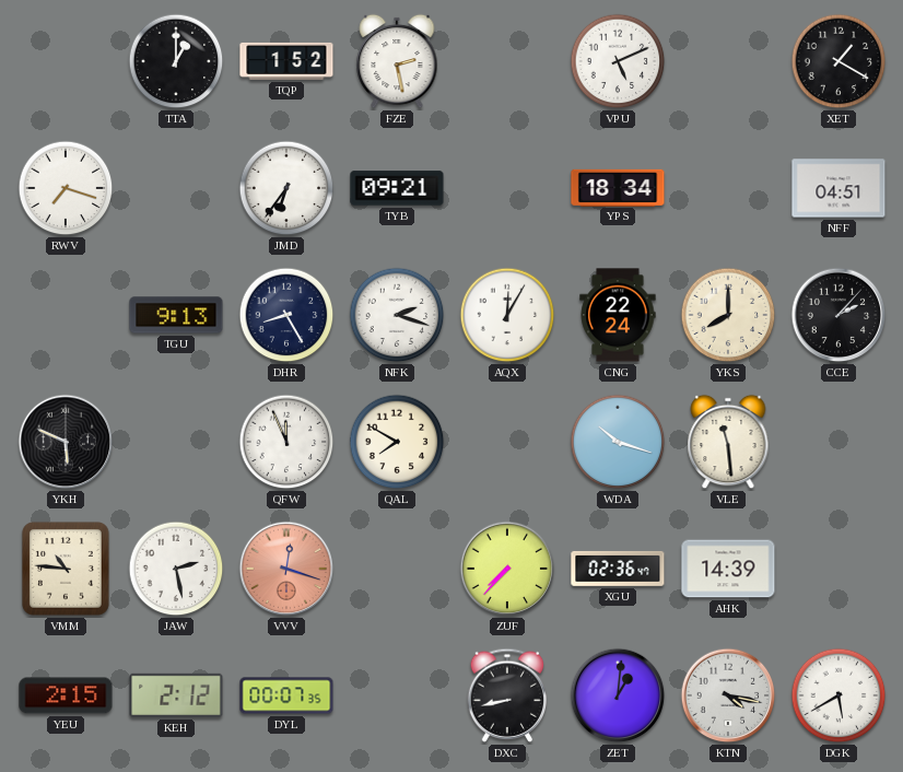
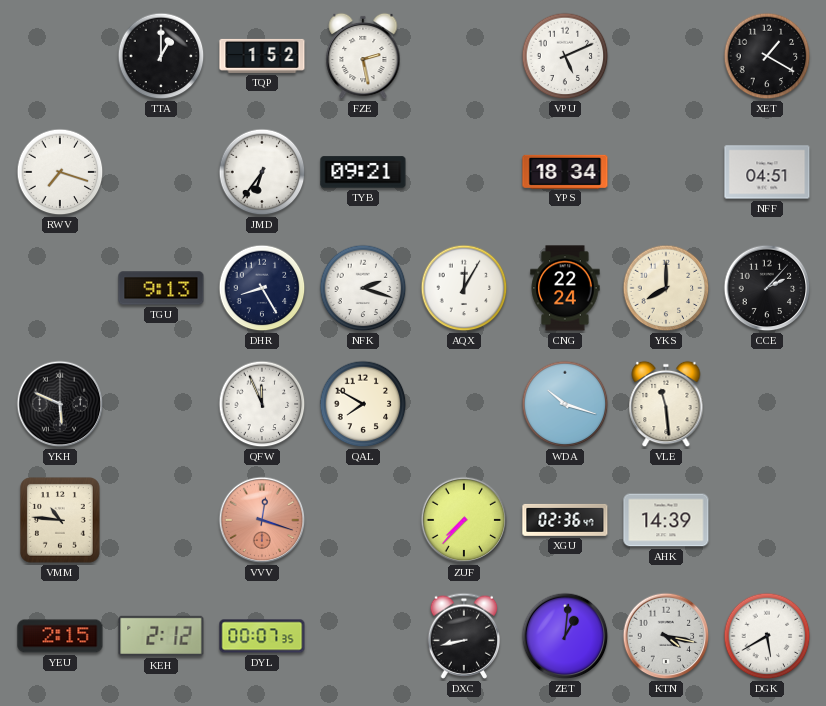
JAW: 2:28 -> none (176, 569)
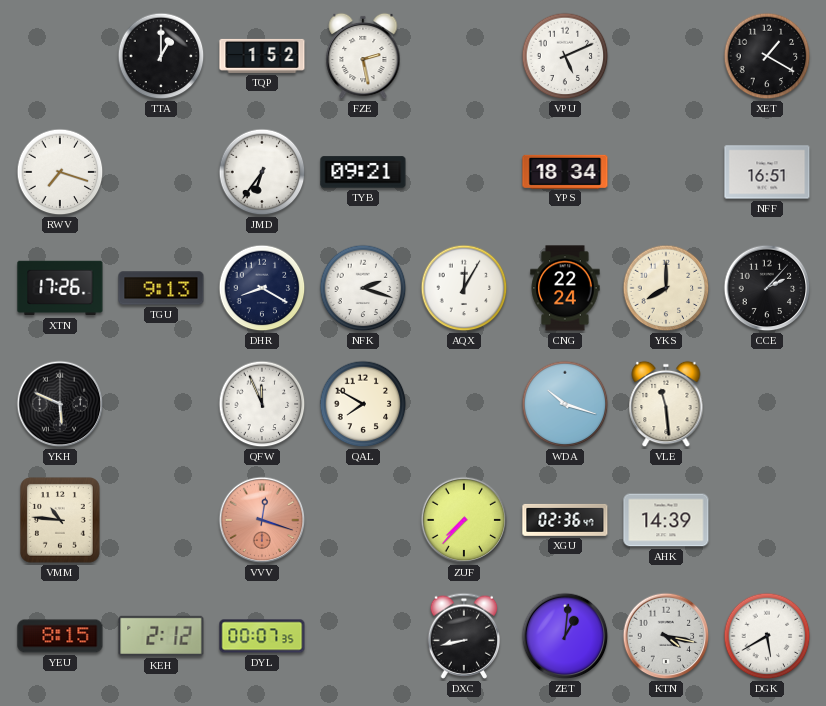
NFF: 04:51 -> 16:51 (767, 172)
XTN: none -> 17:26 (60, 288)
DHR: 8:25 -> 8:20 (262, 288)
YEU: 2:15 -> 8:15 (60, 636)
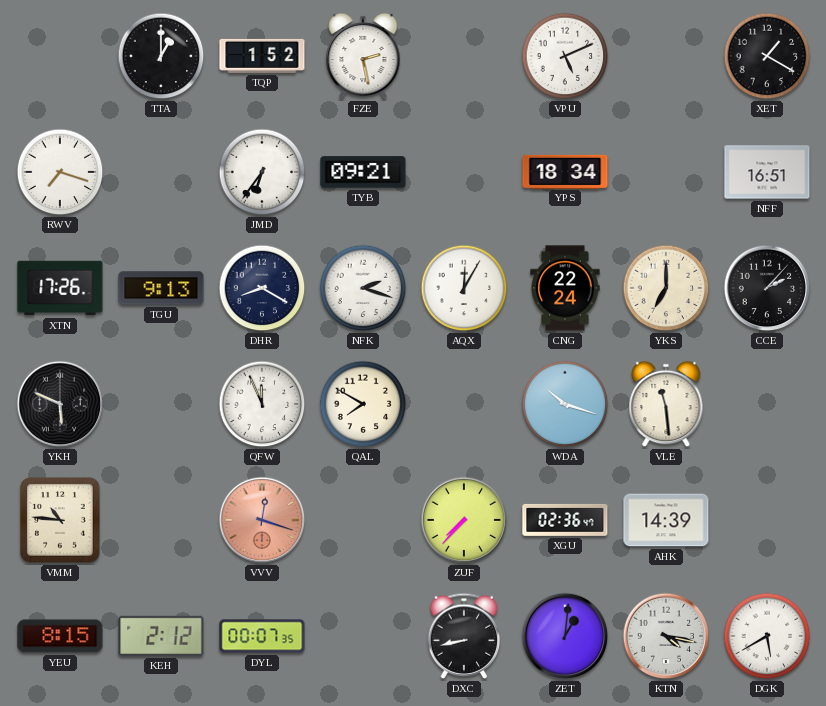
YKS: 8:00 -> 7:00 (666, 288)
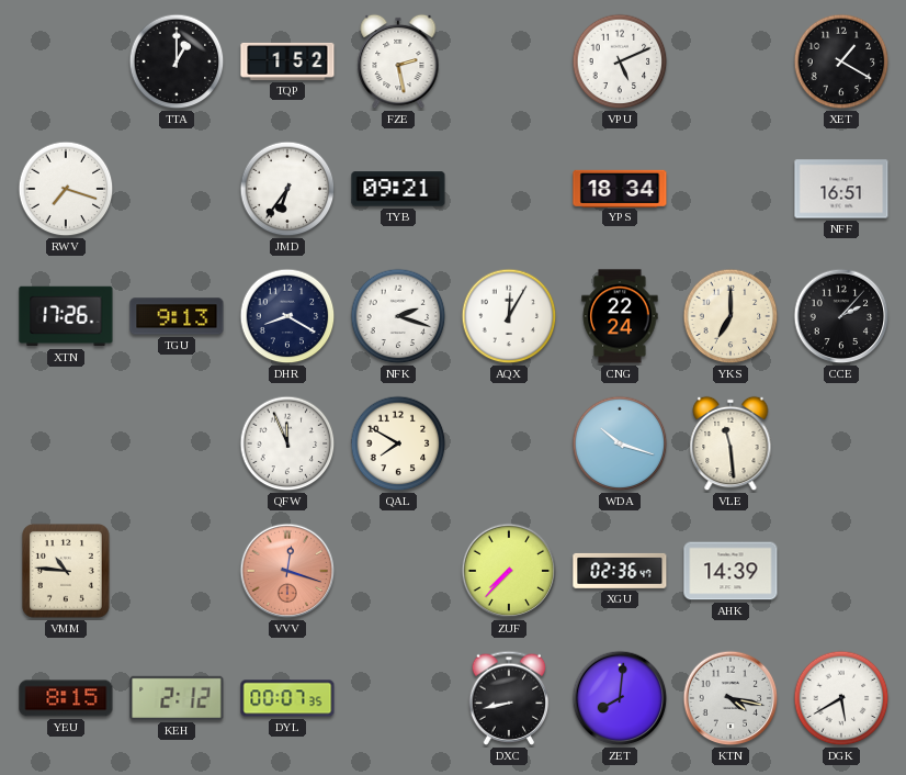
YKH: 5:49 -> none (60, 404)
ZET: 1:01 -> 8:01 (620, 698)
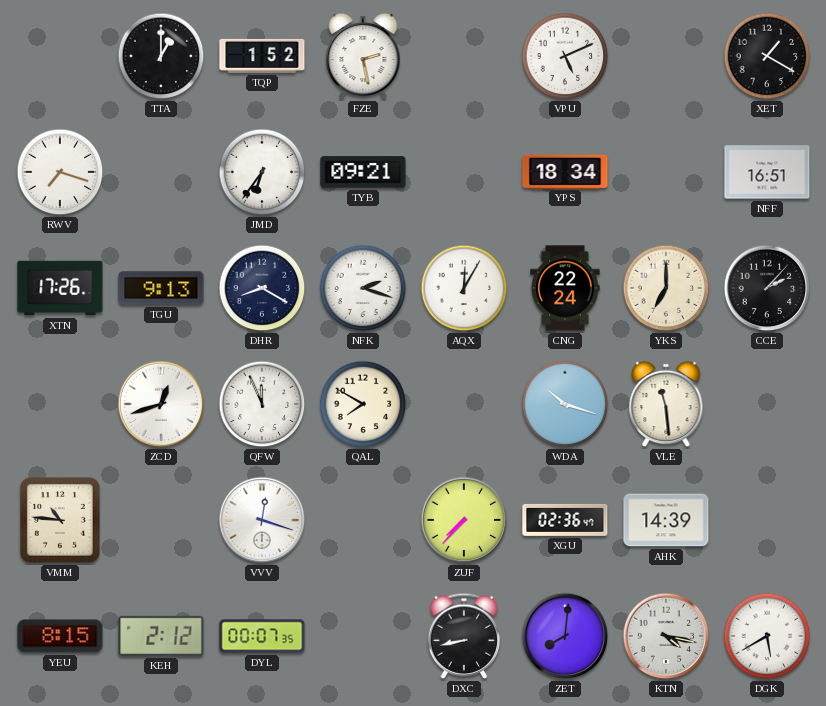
ZCD: none -> 12:42 (161, 404)
VVV dial: salmon -> white (262, 520)
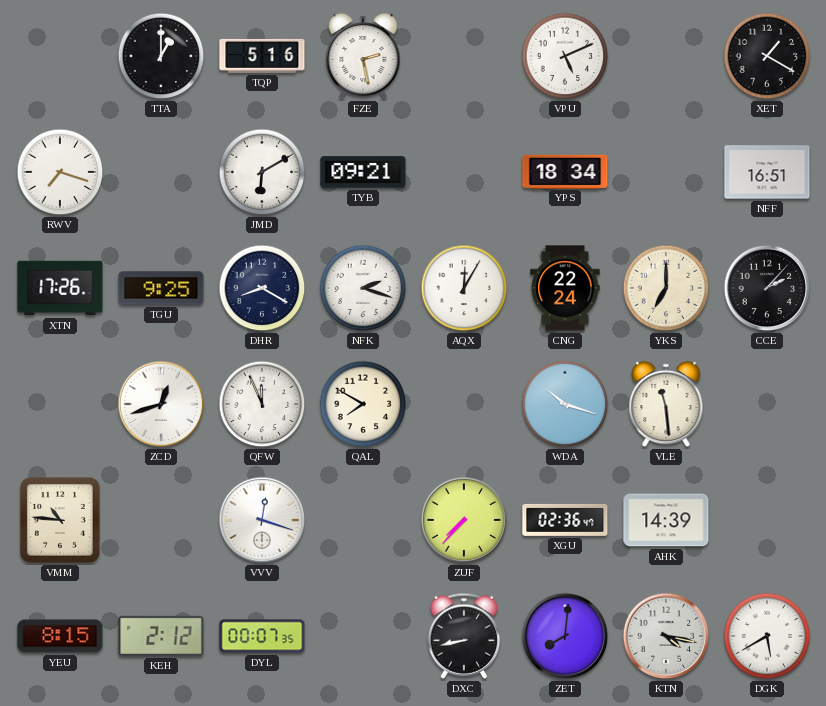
TQP: 1:52 -> 5:16 (262, 56)
JMD: 6:36 -> 6:10 (262, 172)
TGU: 9:13 -> 9:25 (161, 288)
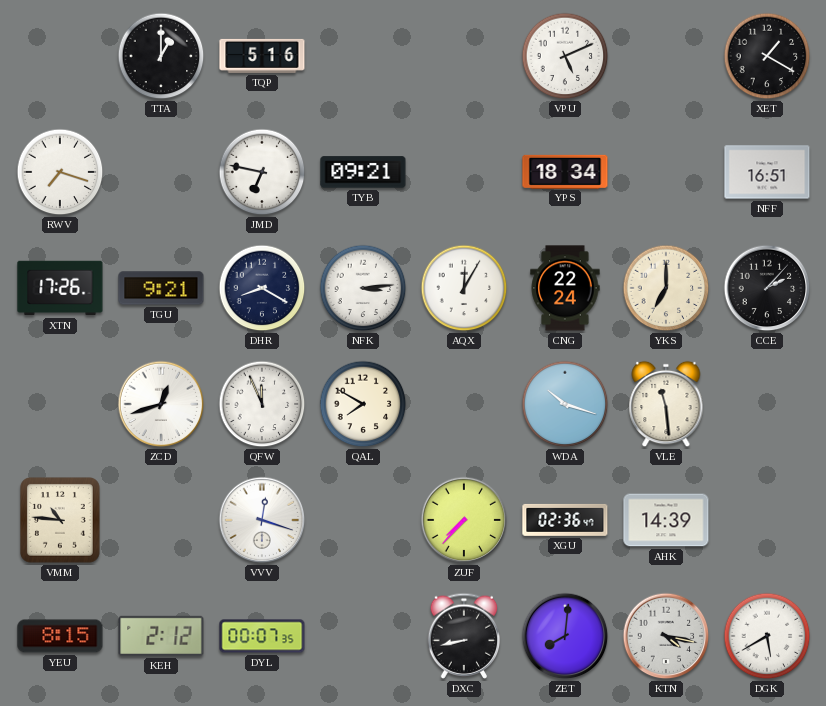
FZE: 2:28 -> none (363, 56)
JMD: 6:10 -> 6:47 (262, 172)
TGU: 9:25 -> 9:21 (161, 288)
NFK: 2:18 -> 3:14 (363, 288)
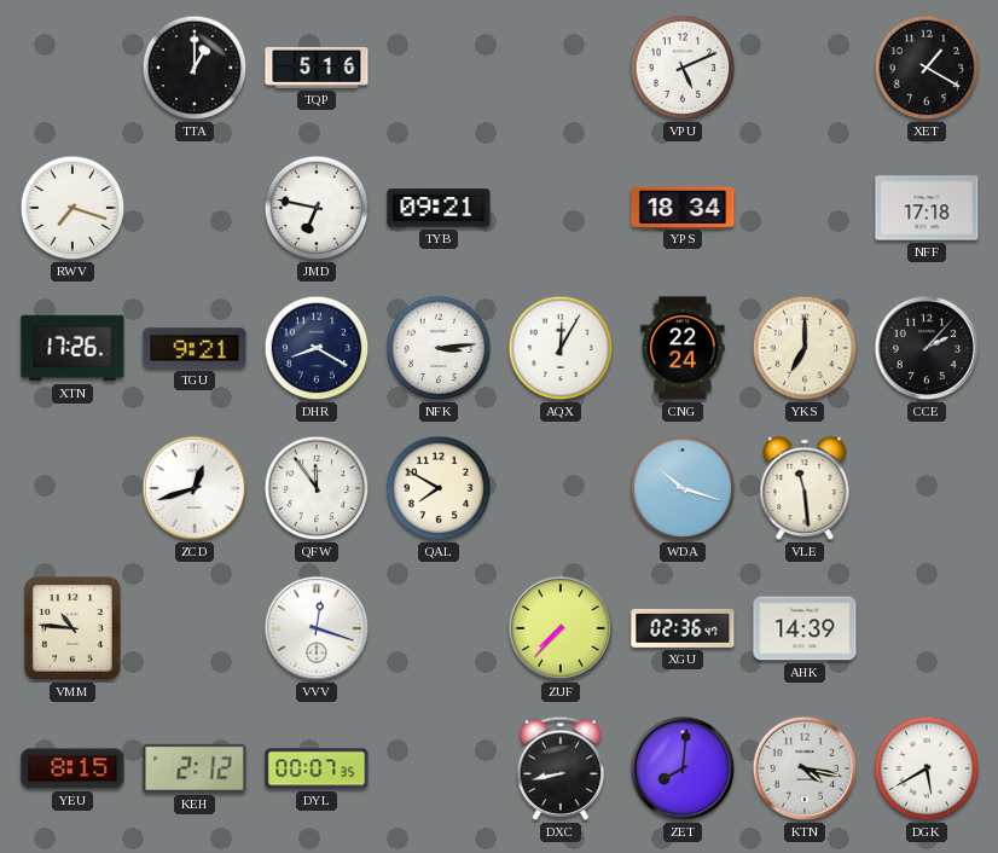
NFF: 16:51 -> 17:18 (927, 208)
QFW: 11:56 -> 11:54 (317, 488)
